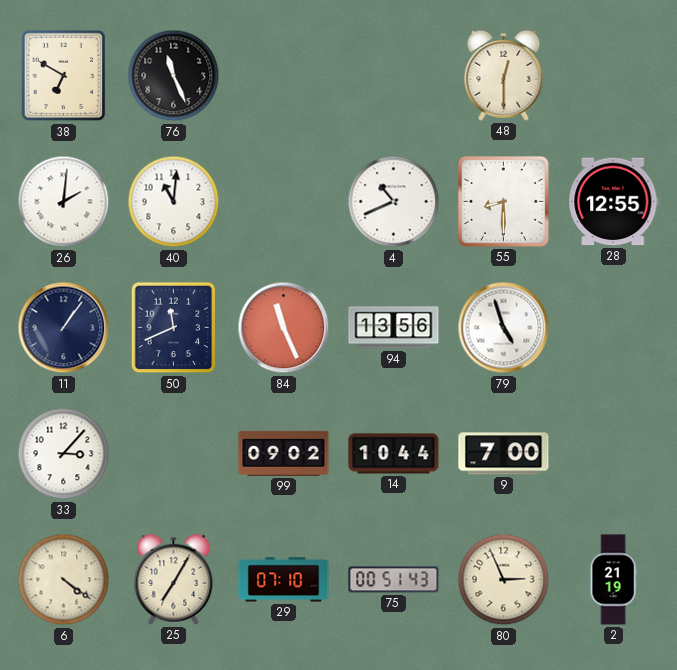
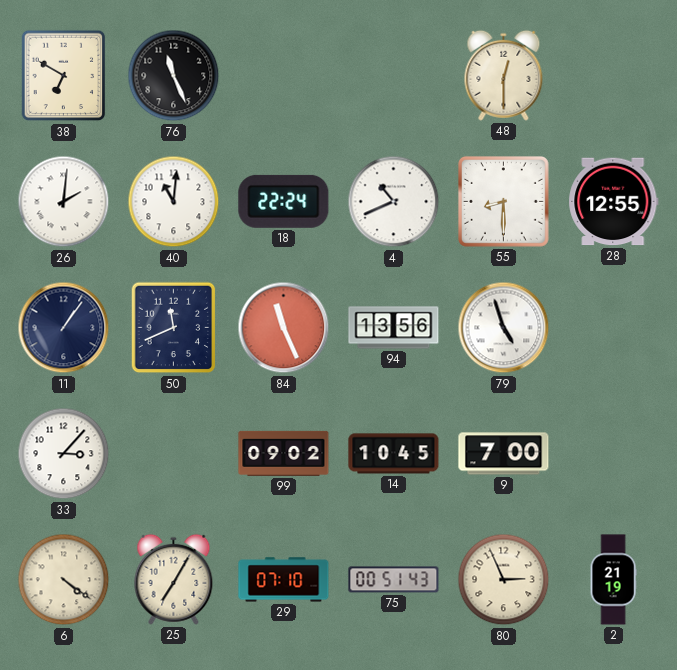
18: none -> 22:24 (284, 201)
14: 10:44 -> 10:45 (394, 454)
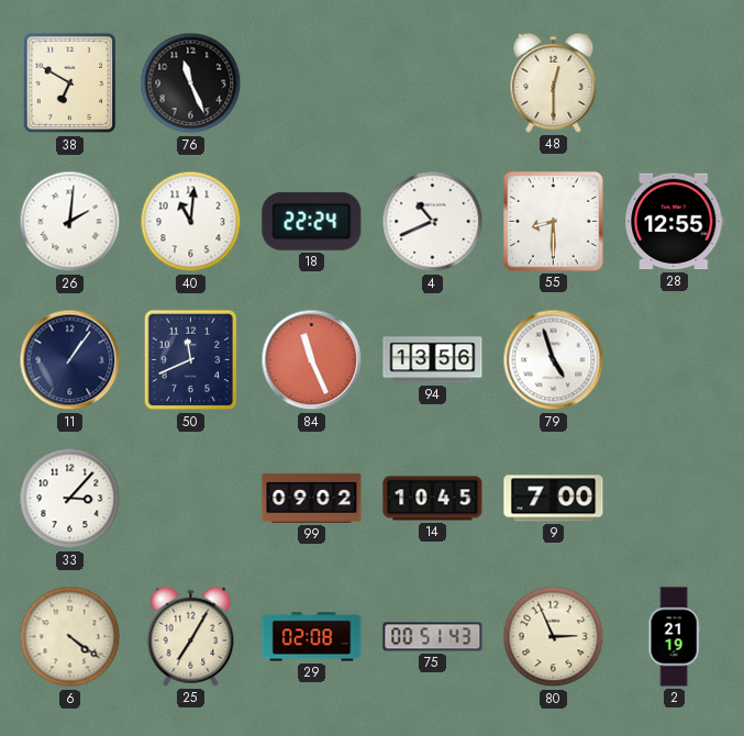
29: 07:10 -> 02:08 (312, 637)
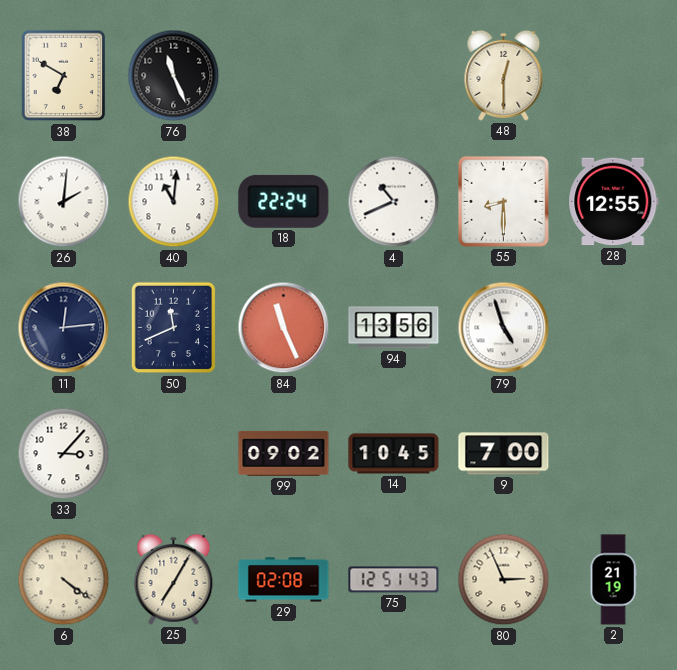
11: 1:06 -> 12:14 (64, 328)
75: 00:51 -> 12:51 (394, 580)
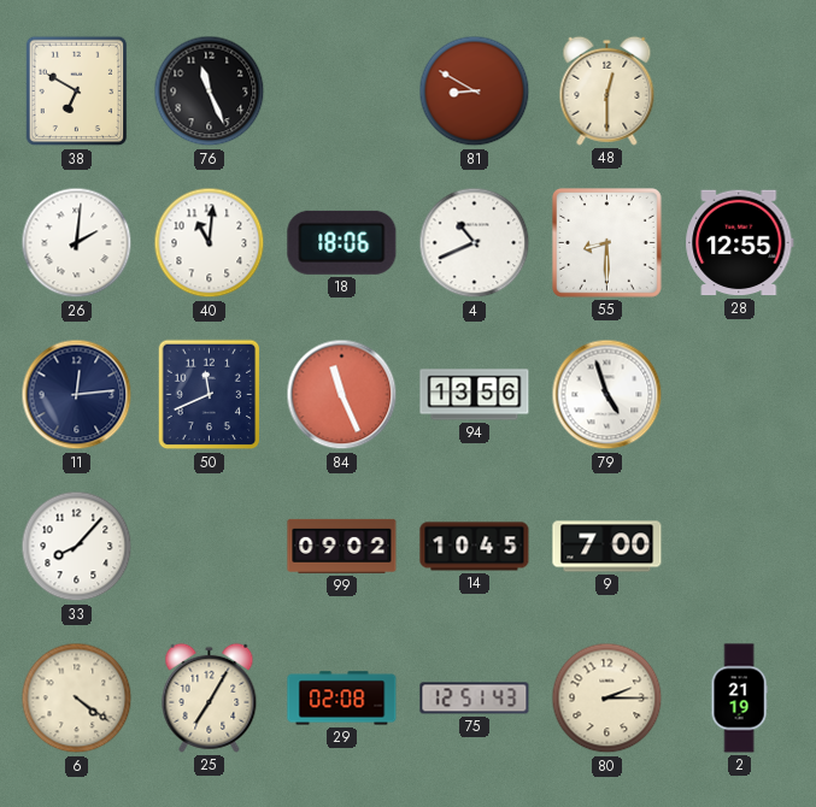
81: none -> 8:50 (475, 92)
18: 22:24 -> 18:06 (342, 242)
33: 3:07 -> 8:07 (77, 547)
80: 2:56 -> 2:15 (607, 699)
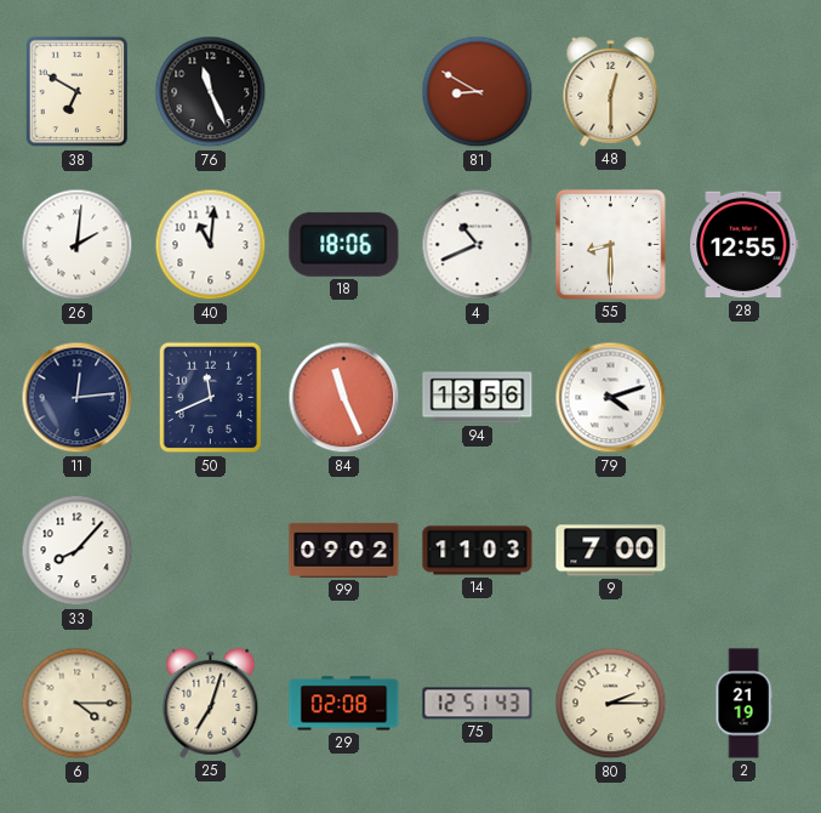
79: 4:57 -> 4:12 (611, 398)
14: 10:45 -> 11:03 (478, 551)
6: 4:21 -> 4:15 (78, 704)
25: 7:05 -> 7:03 (211, 703)
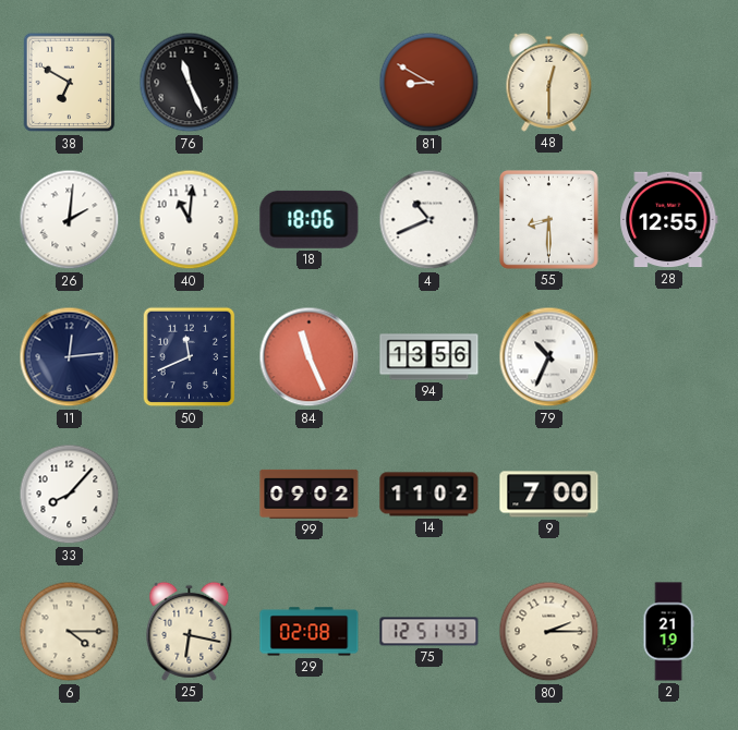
79: 4:12 -> 10:34 (549, 357)
14: 11:03 -> 11:02 (430, 495)
25: 7:03 -> 6:17 (190, 631)
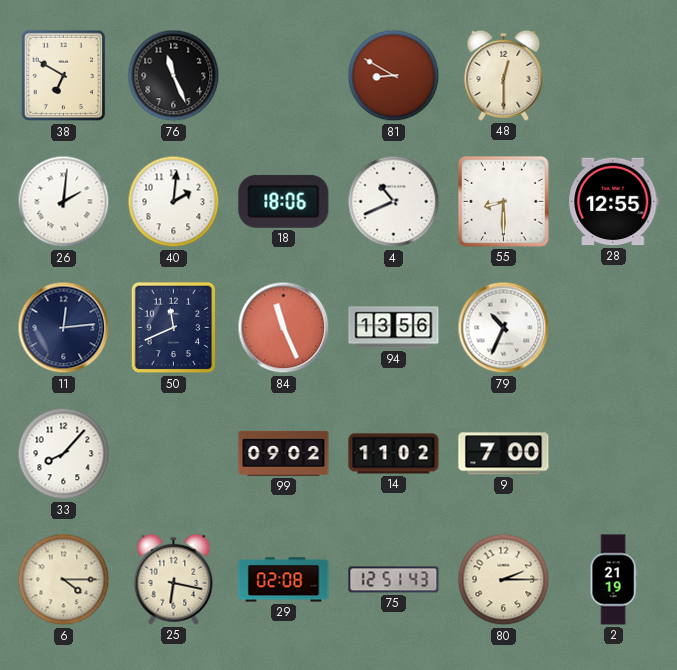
40: 11:01 -> 2:01 (174, 202)
